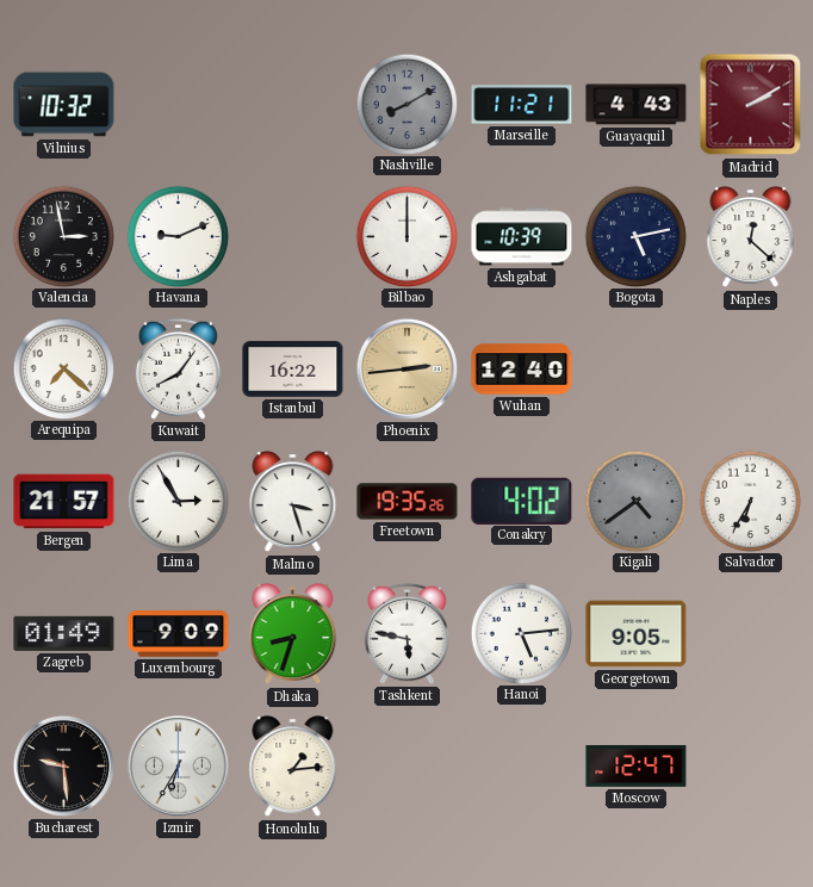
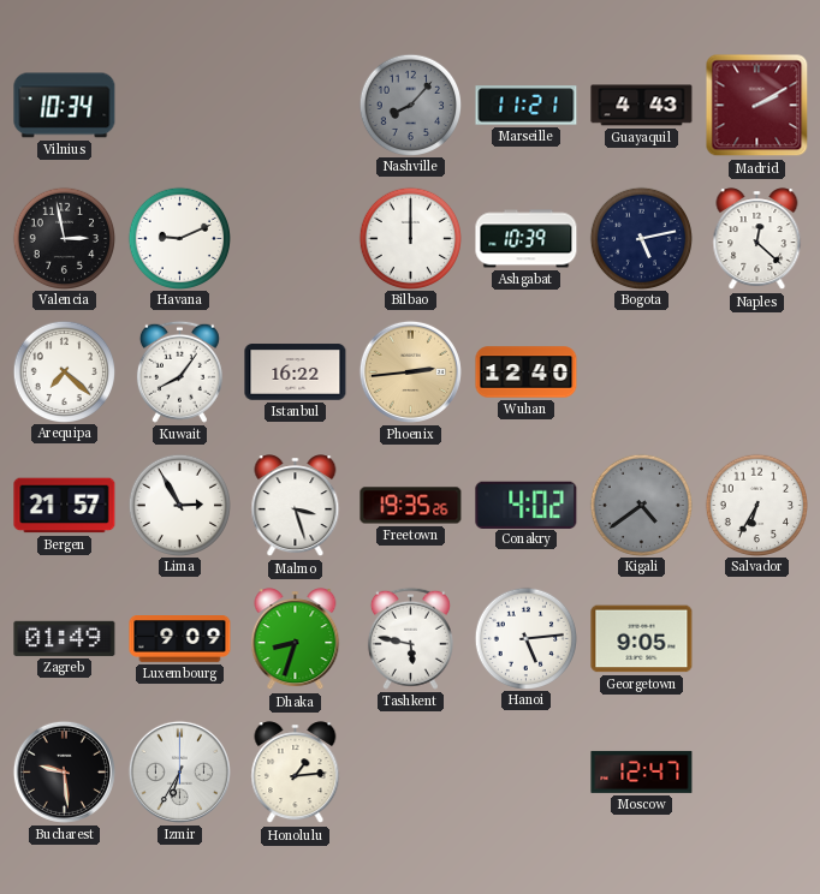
Vilnius: 10:32 -> 10:34 (65, 106)
Nashville: 8:10 -> 8:07 (410, 105)
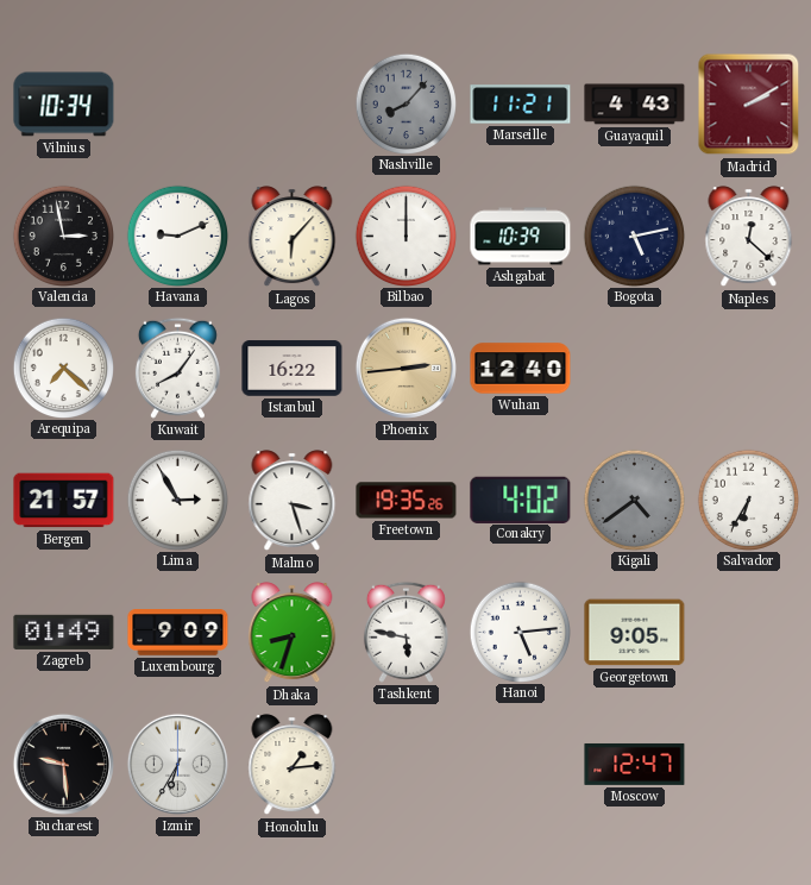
Lagos: none -> 6:07 (293, 237)
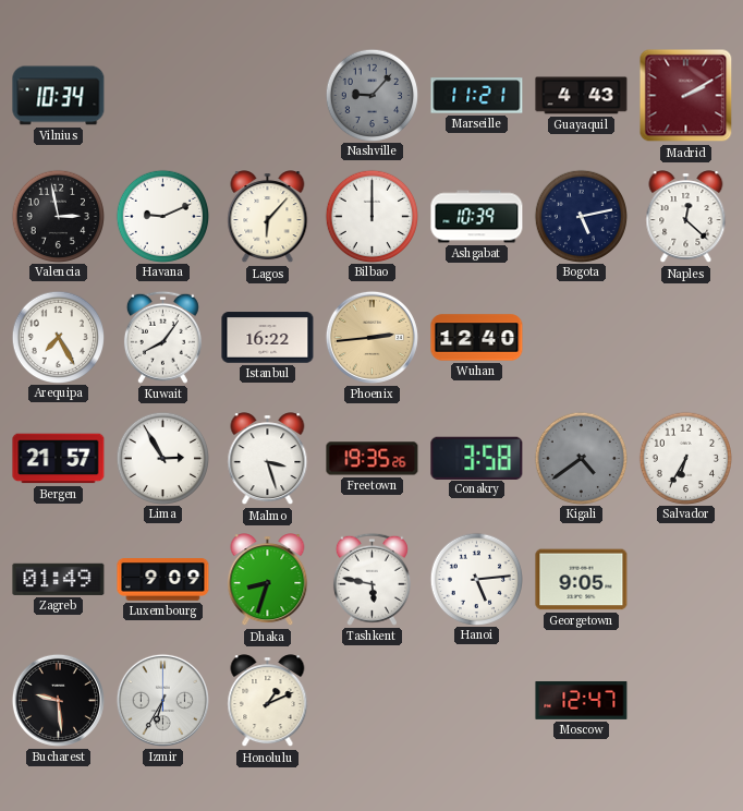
Nashville: 8:07 -> 9:07 (371, 95)
Arequipa: 7:22 -> 7:25 (58, 337)
Conakry: 4:02 -> 3:58 (477, 458)
Honolulu: 1:14 -> 1:11 (268, 701)
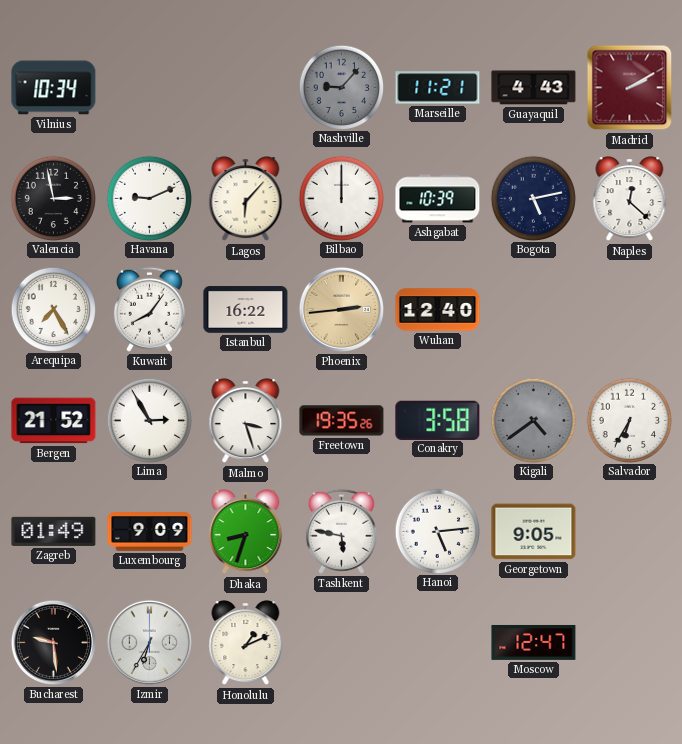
Bergen: 21:57 -> 21:52 (54, 421)
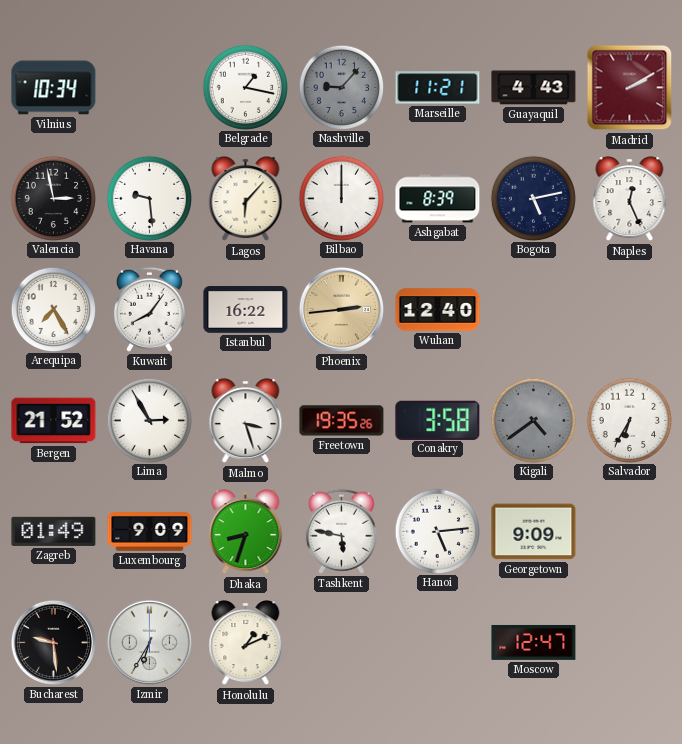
Belgrade: none -> 1:17 (245, 87)
Havana: 9:11 -> 9:29 (149, 198)
Ashgabat: 10:39 -> 8:39 (438, 199)
Naples: 12:22 -> 12:26 (630, 199)
Georgetown: 9:05 -> 9:09 (534, 532)
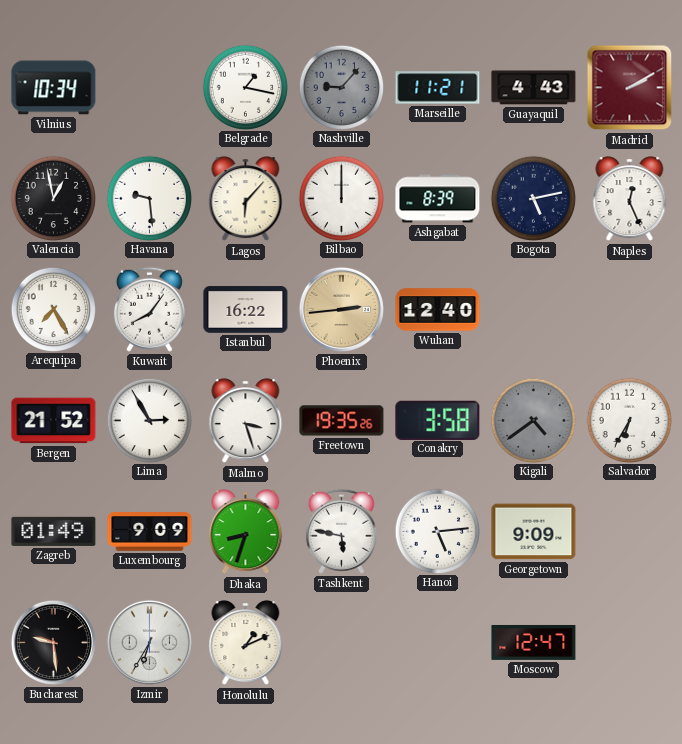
Valencia: 2:58 -> 12:58 (53, 198)
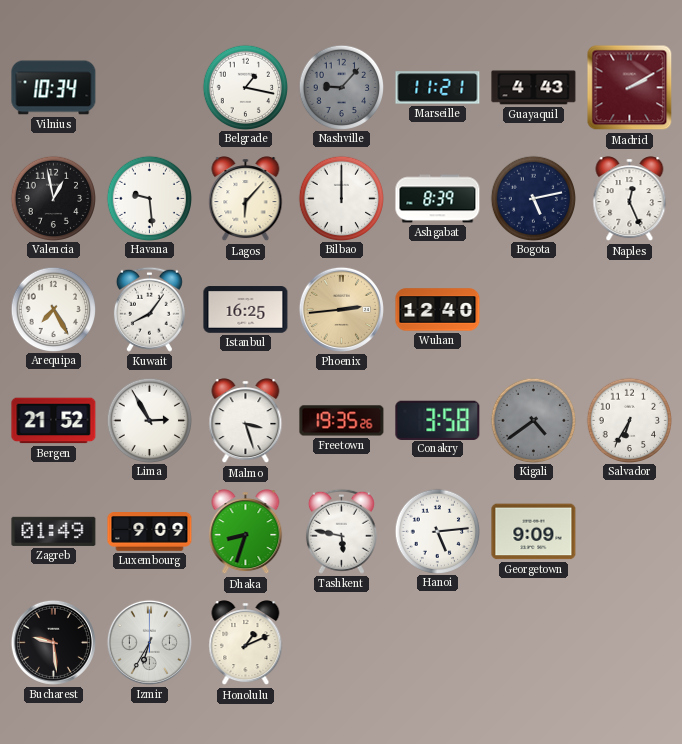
Istanbul: 16:22 -> 16:25 (246, 310)
Moscow: 12:47 -> none (534, 642)
